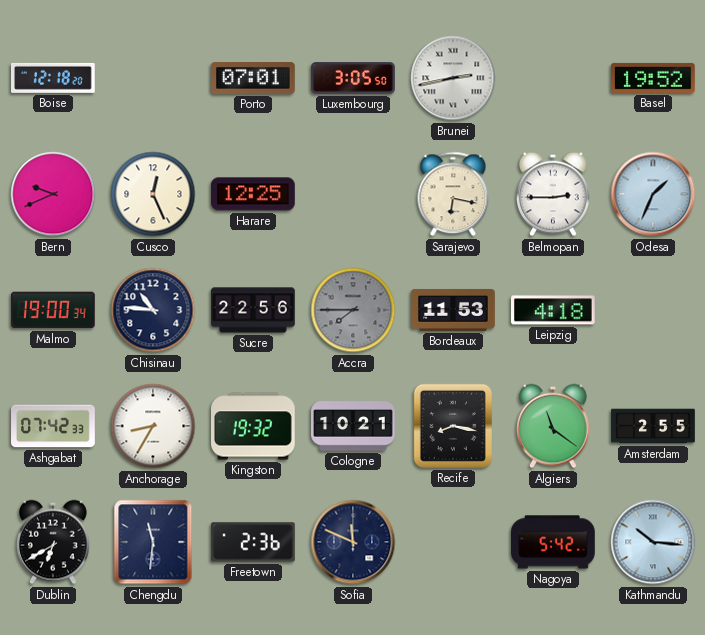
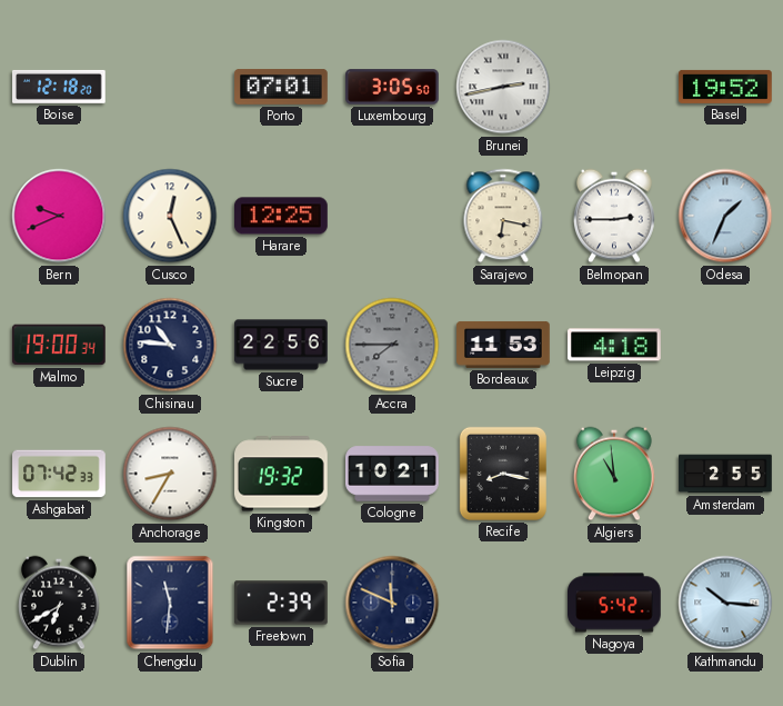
Algiers: 11:21 -> 10:59 (615, 474)
Freetown: 2:36 -> 2:39 (282, 603)
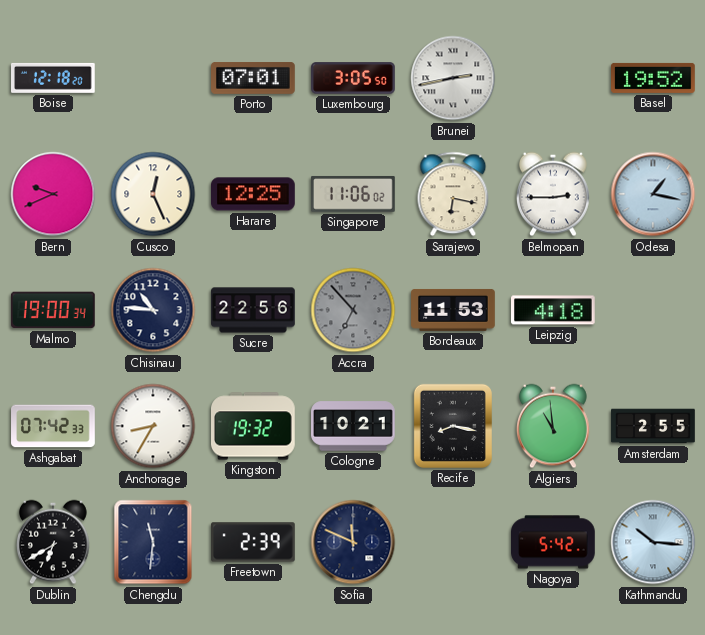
Singapore: none -> 11:06 (354, 194)
Odesa: 1:34 -> 1:17 (653, 194)
Accra: 7:45 -> 6:53 (353, 310)
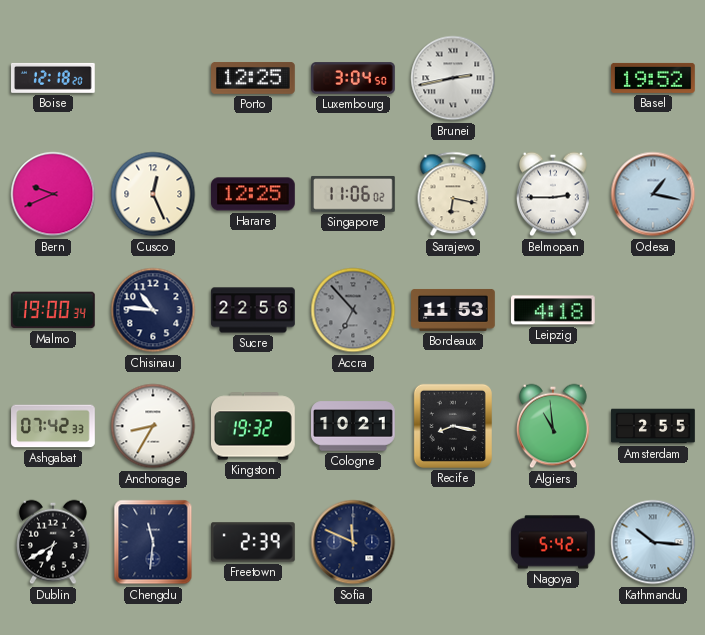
Porto: 07:01 -> 12:25 (253, 79)
Luxembourg: 3:05 -> 3:04 (353, 78)
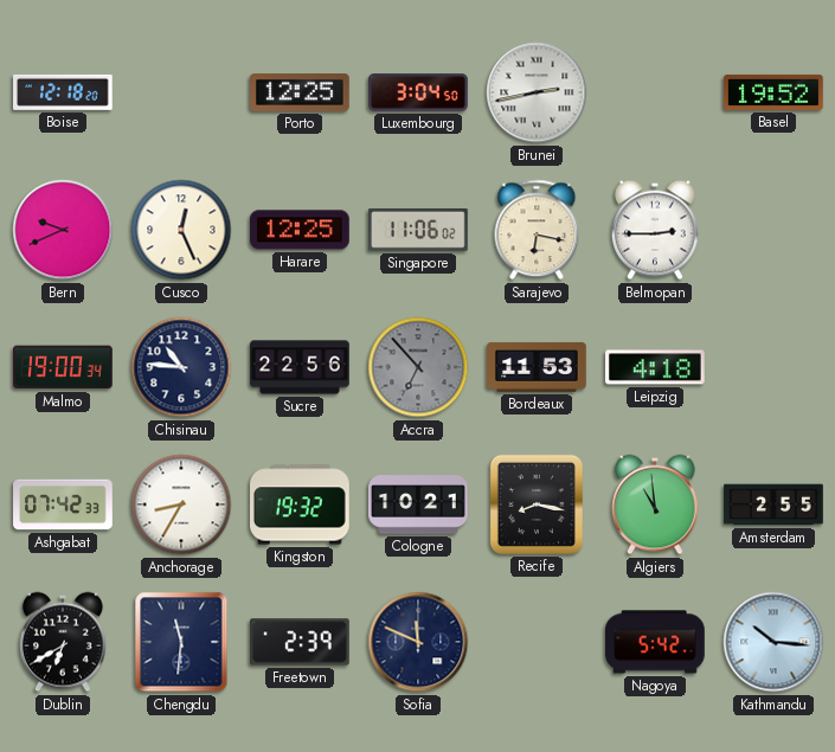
Odesa: 1:17 -> none (653, 194)
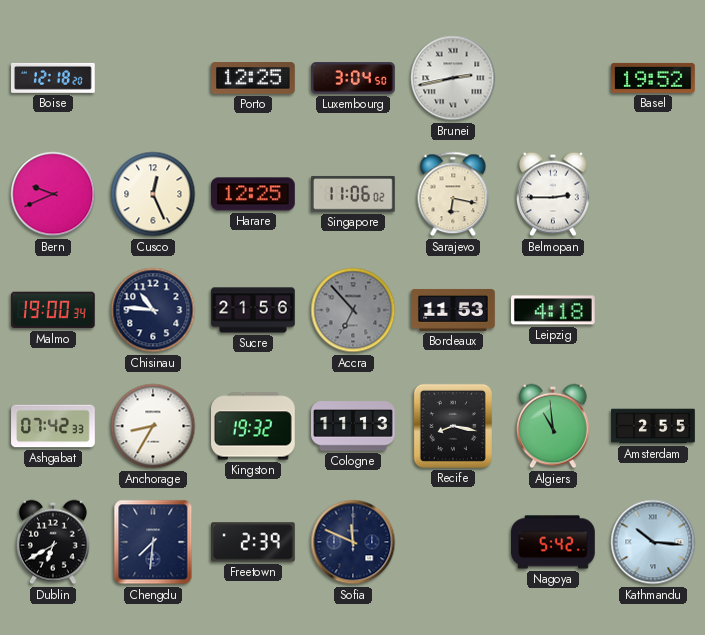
Sucre: 22:56 -> 21:56 (253, 310)
Cologne: 10:21 -> 11:13 (353, 426)
Chengdu: 11:31 -> 7:31 (153, 542)
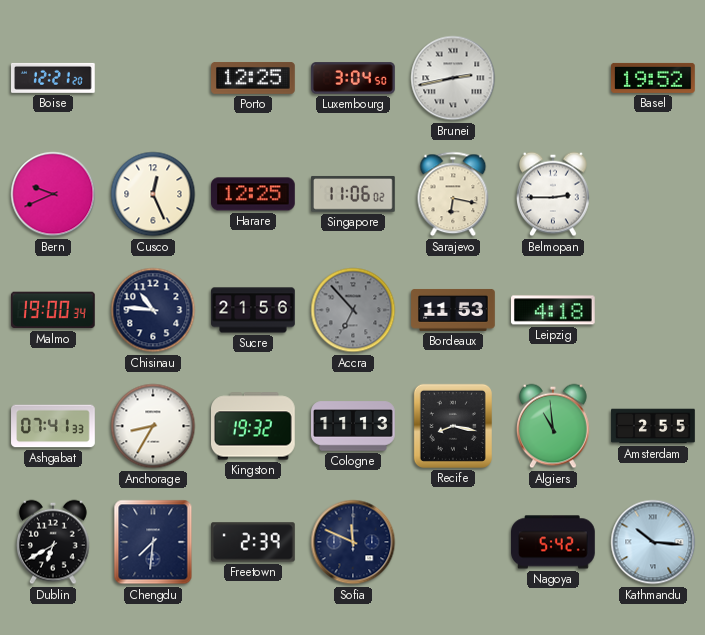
Boise: 12:18 -> 12:21 (54, 78)
Ashgabat: 07:42 -> 07:41 (53, 426)
